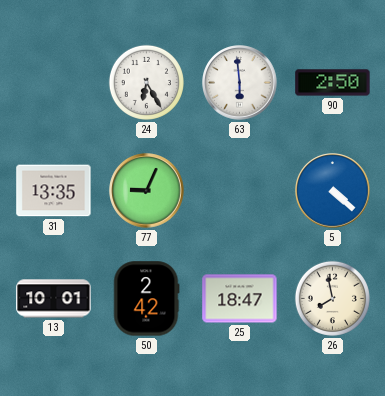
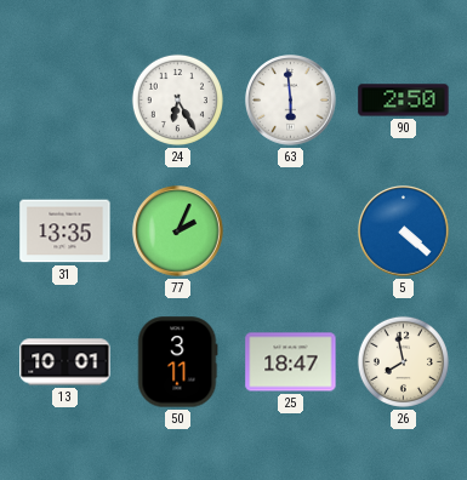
77: 9:04 -> 2:04 (178, 232)
50: 2:42 -> 3:11 (177, 362)
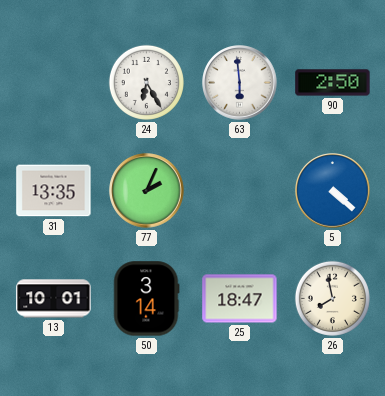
50: 3:11 -> 3:14 (146, 299)
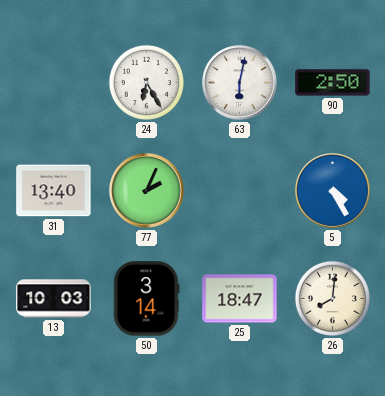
63: 5:59 -> 6:02 (240, 83)
31: 13:35 -> 13:40 (54, 191)
5: 4:22 -> 4:25 (333, 191)
13: 10:01 -> 10:03 (54, 299)
26: 7:58 -> 8:01 (332, 298)
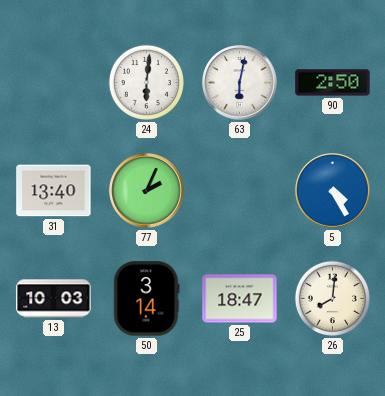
24: 6:25 -> 6:01 (146, 82)
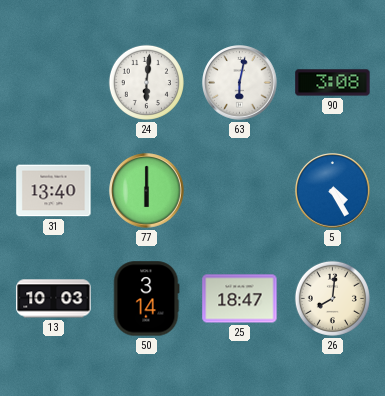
90: 2:50 -> 3:08 (333, 83)
77: 2:04 -> 6:00 (147, 191)
